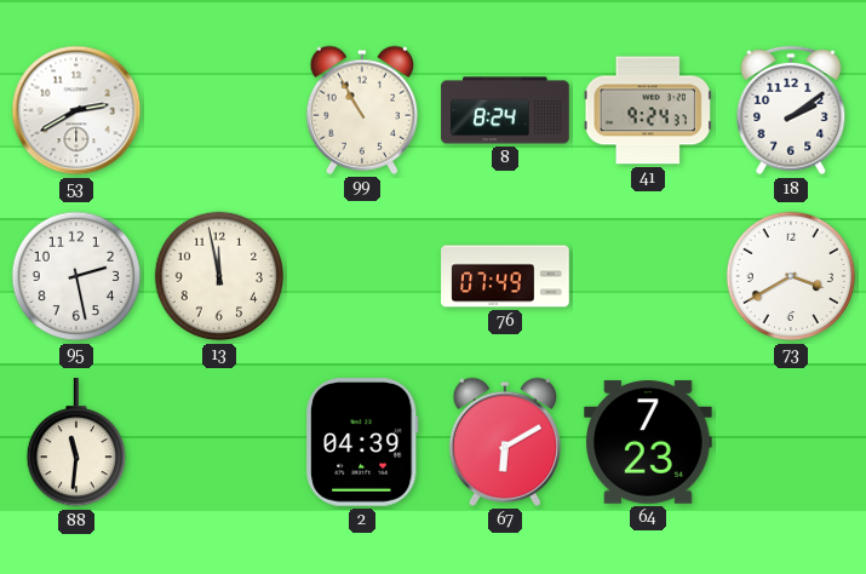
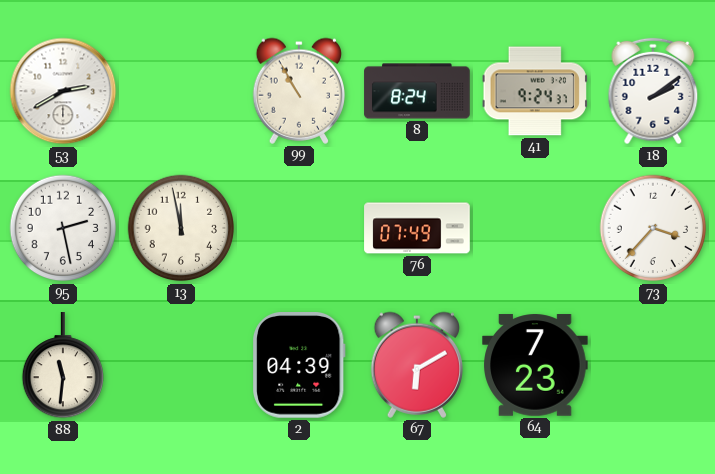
73: 3:40 -> 3:37 (653, 228)
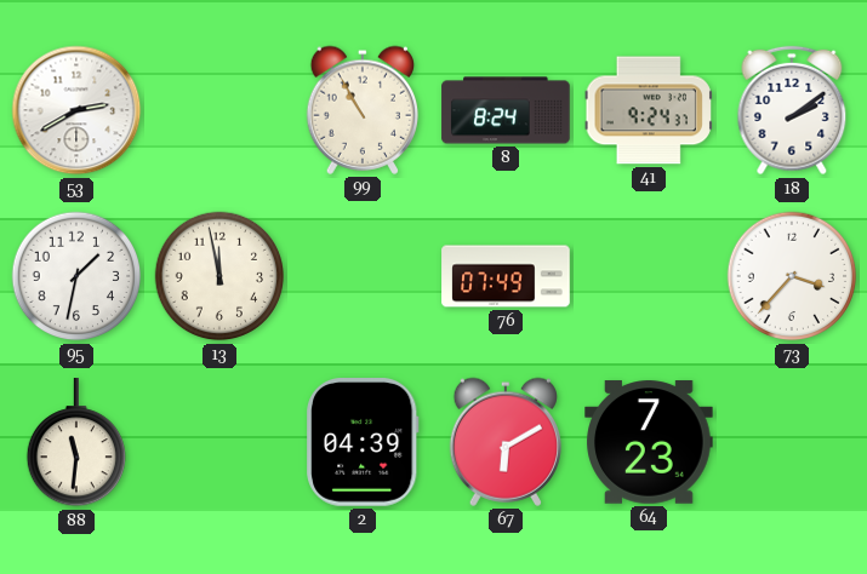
95: 2:28 -> 1:32 (76, 276)
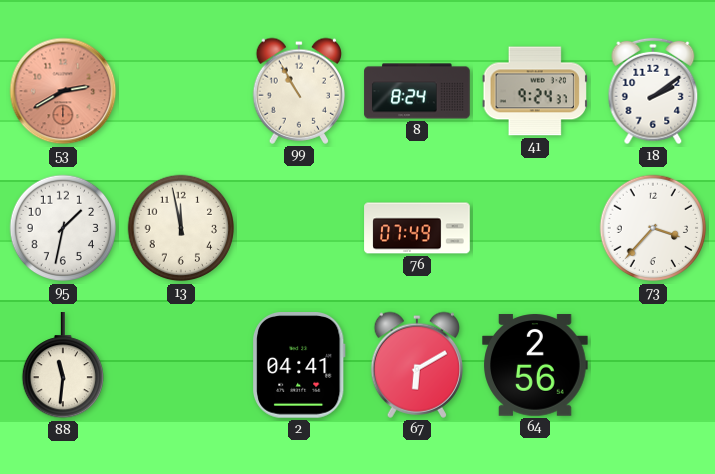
53 dial: white -> salmon (63, 91)
2: 04:39 -> 04:41 (300, 365)
64: 7:23 -> 2:56 (535, 365)
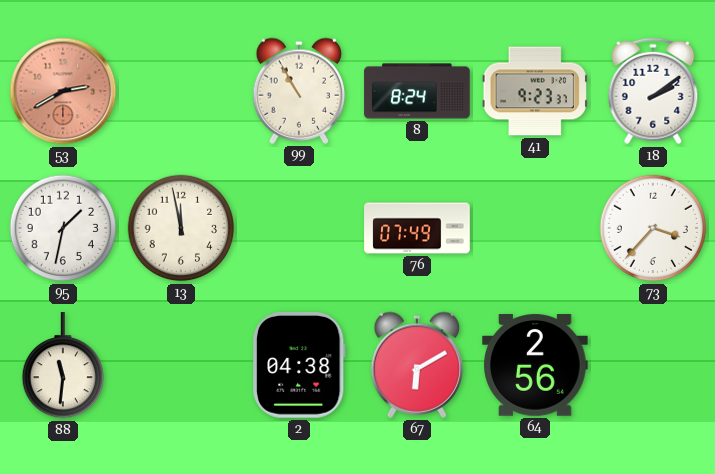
41: 9:24 -> 9:23 (535, 91)
2: 04:41 -> 04:38 (300, 365)
